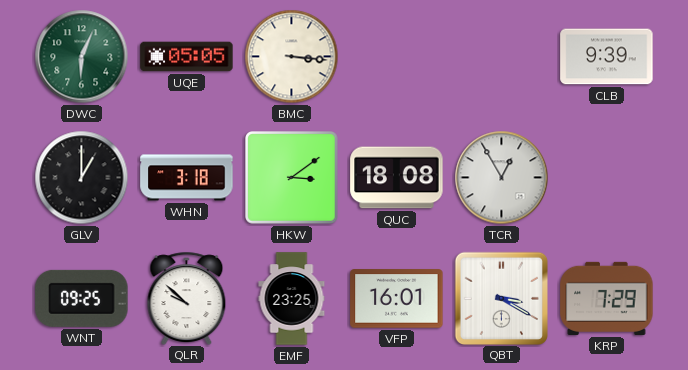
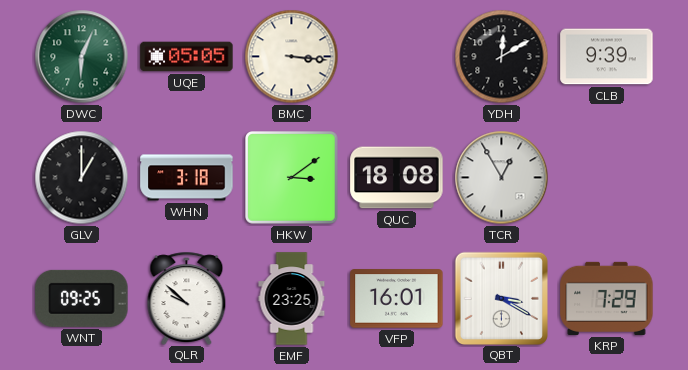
YDH: none -> 12:10 (502, 57)
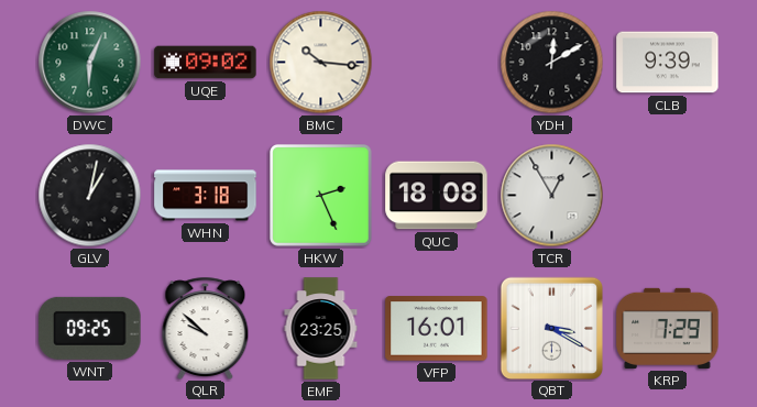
UQE: 05:05 -> 09:02 (206, 63)
BMC: 3:16 -> 10:16 (321, 63)
GLV: 1:00 -> 1:02 (90, 196)
HKW: 3:09 -> 2:26 (321, 196)
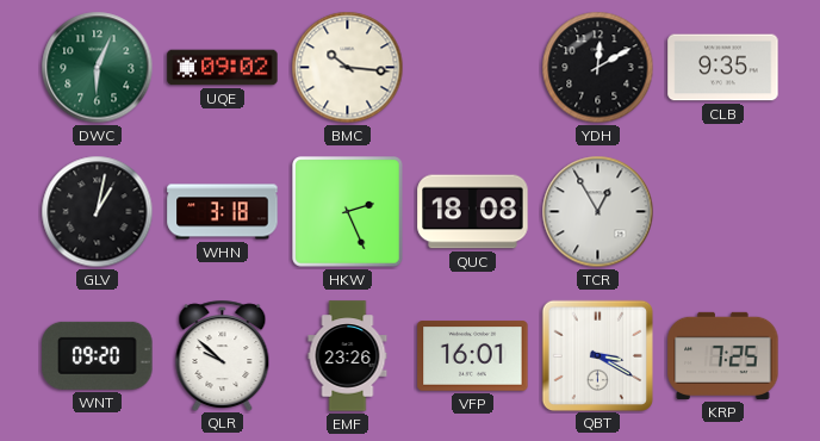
CLB: 9:39 -> 9:35 (723, 68)
WNT: 09:25 -> 09:20 (98, 355)
EMF: 23:25 -> 23:26 (348, 356)
KRP: 7:29 -> 7:25 (723, 355)
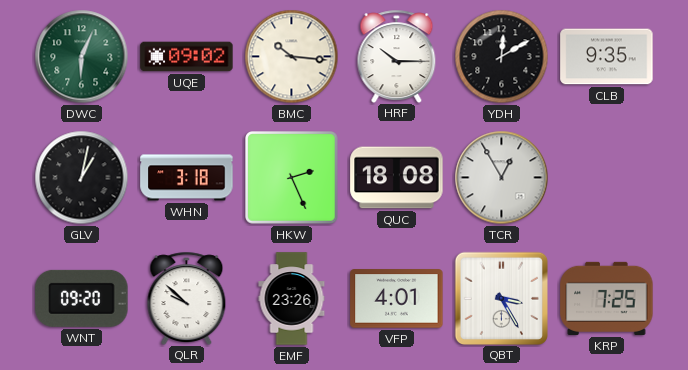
HRF: none -> 10:15 (397, 56)
VFP: 16:01 -> 4:01 (397, 299)
QBT: 3:20 -> 3:25 (501, 298)
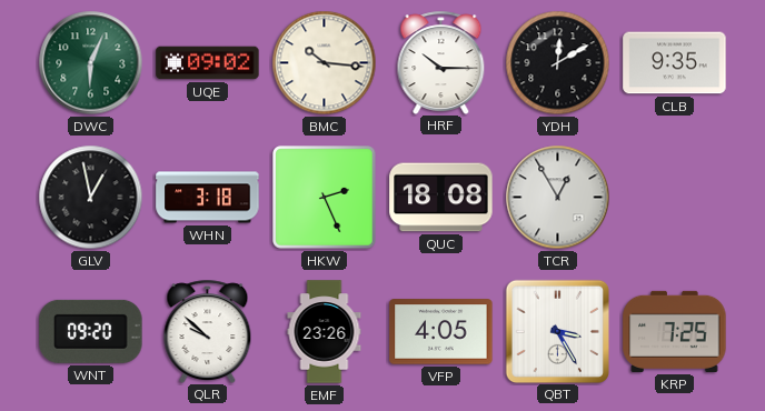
GLV: 1:02 -> 12:58 (91, 198)
VFP: 4:01 -> 4:05 (441, 332)
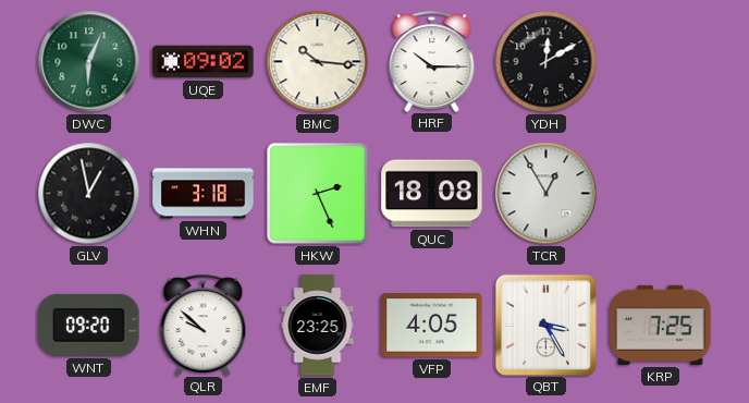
CLB: 9:35 -> none (675, 63)
EMF: 23:26 -> 23:25 (318, 326)
